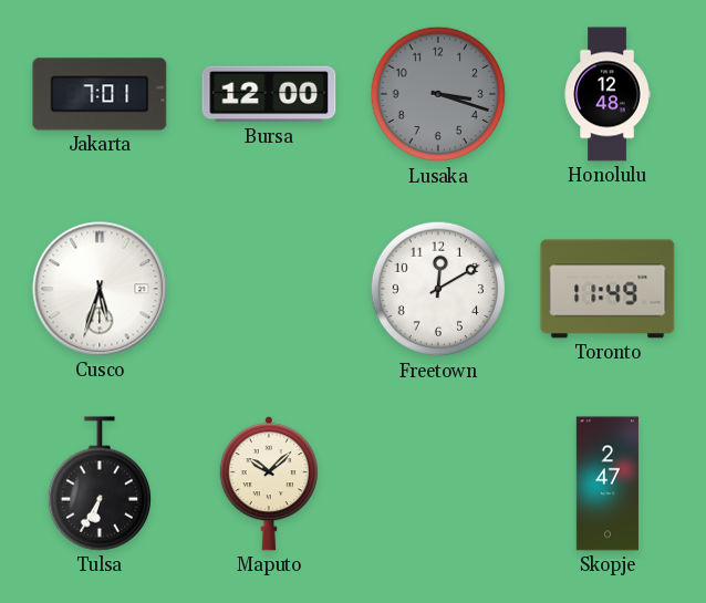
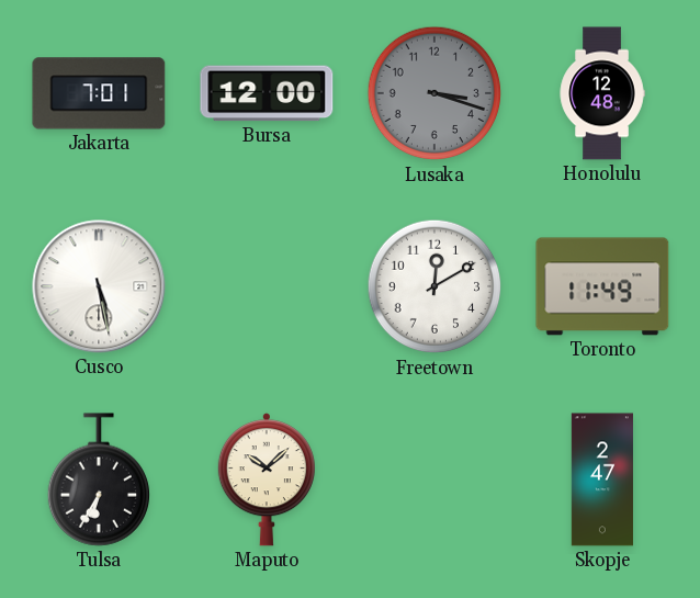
Cusco: 5:33 -> 5:28 (99, 286)
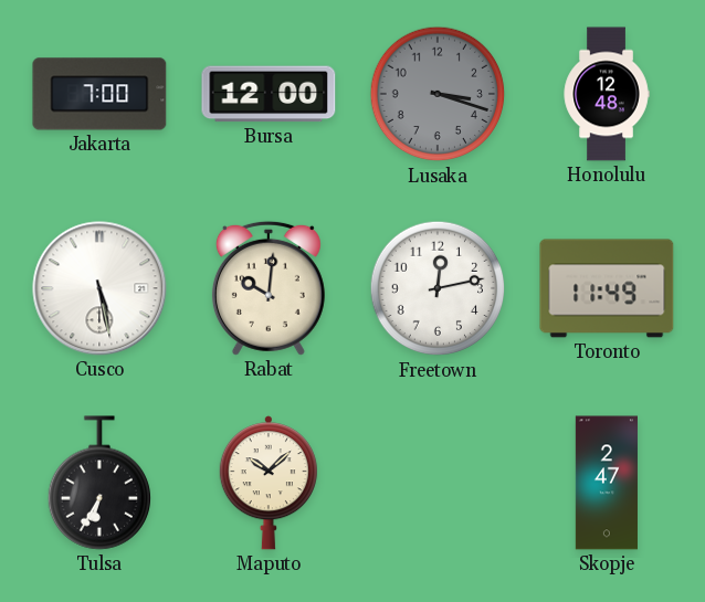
Jakarta: 7:01 -> 7:00 (99, 94)
Rabat: none -> 10:01 (269, 288)
Freetown: 12:10 -> 12:13 (438, 288)
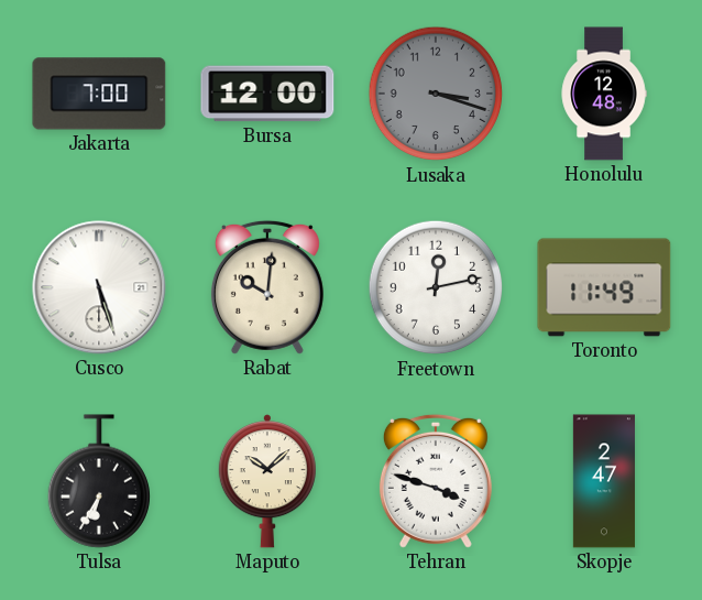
Cusco: 5:28 -> 5:27 (99, 287)
Tehran: none -> 3:48 (436, 481)
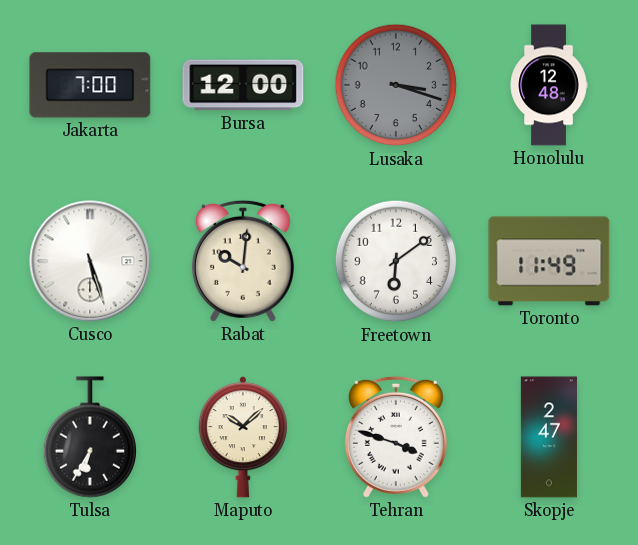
Freetown: 12:13 -> 6:09 (396, 261)
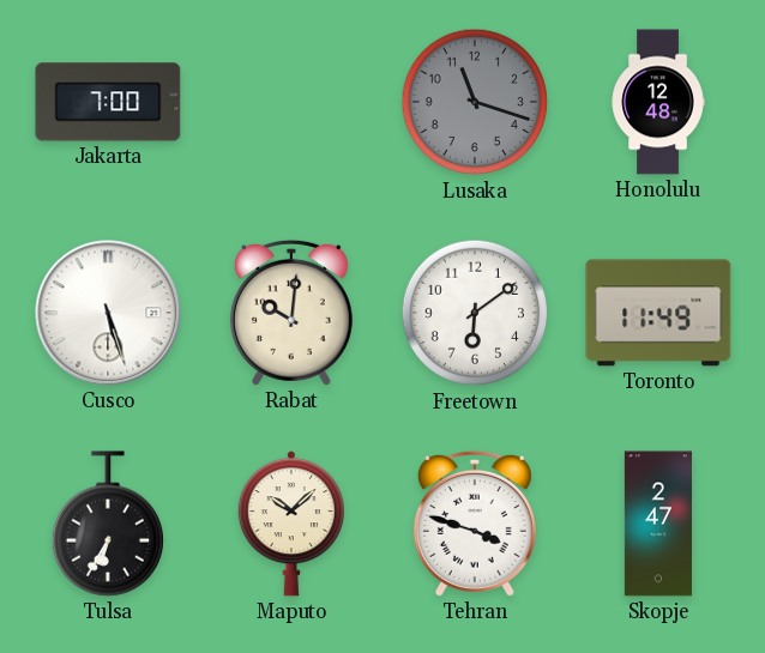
Bursa: 12:00 -> none (243, 85)
Lusaka: 3:18 -> 11:18 (475, 102)
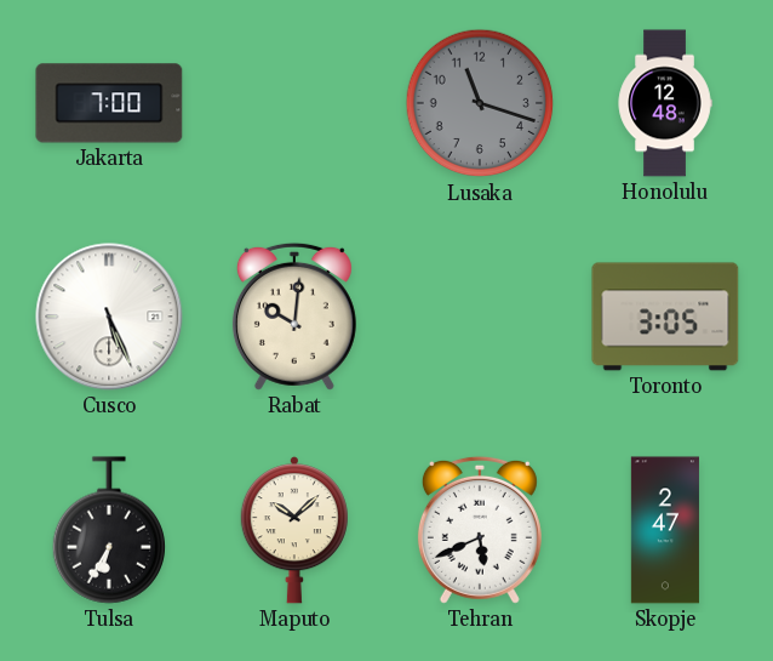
Cusco: 5:27 -> 5:26 (109, 317)
Freetown: 6:09 -> none (475, 313)
Toronto: 11:49 -> 3:05 (665, 317)
Tehran: 3:48 -> 5:41 (480, 530)
